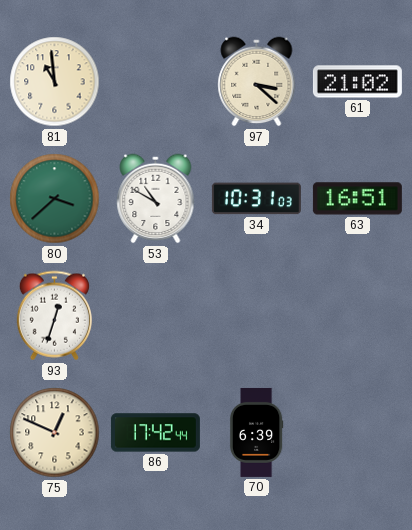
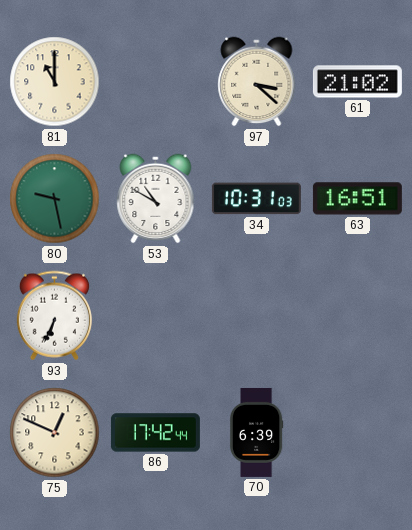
81: 10:59 -> 11:00 (55, 82)
80: 3:38 -> 9:28 (55, 199)
93: 12:33 -> 6:34 (54, 316)
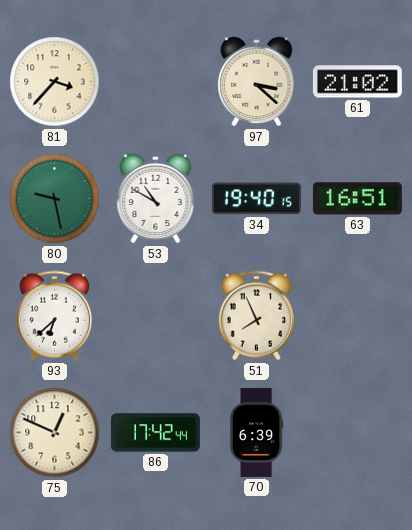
81: 11:00 -> 3:37 (55, 82)
34: 10:31 -> 19:40 (256, 199)
93: 6:34 -> 6:38 (54, 316)
51: none -> 7:56 (256, 316)
